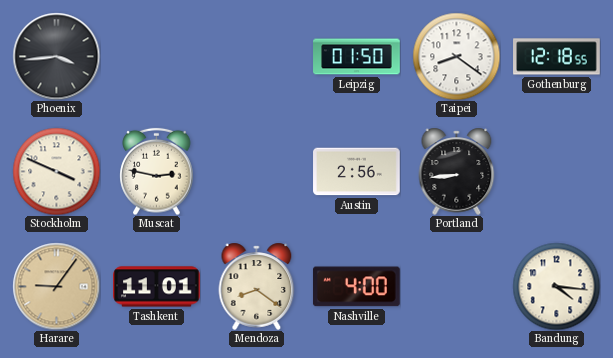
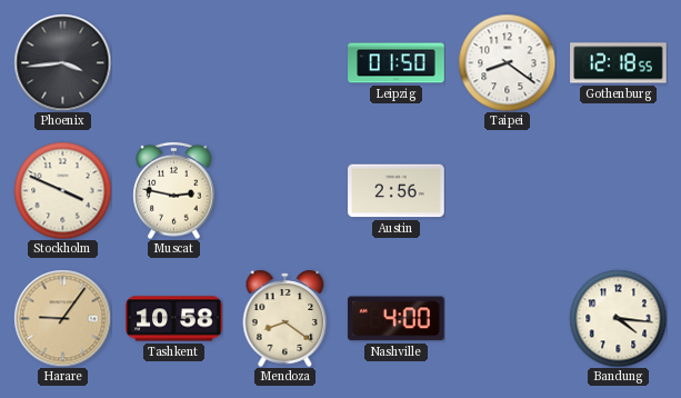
Portland: 8:44 -> none (457, 171)
Tashkent: 11:01 -> 10:58 (174, 319)
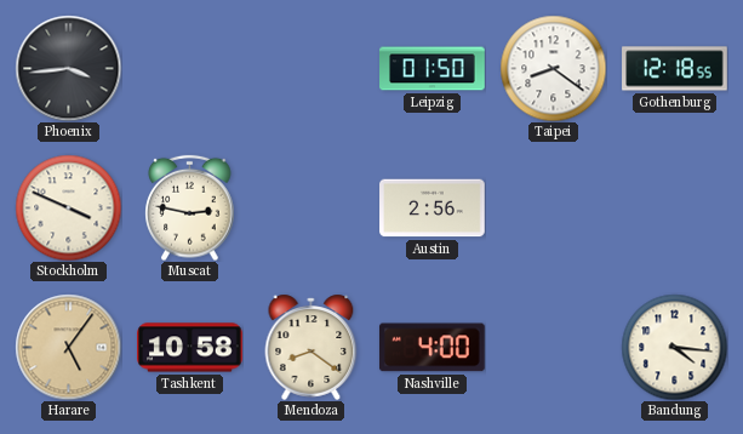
Harare: 9:06 -> 5:06 (68, 347)
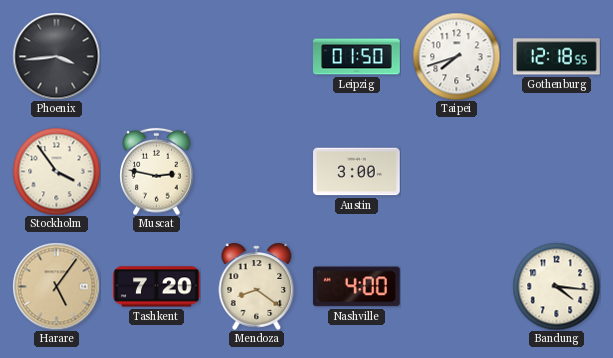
Taipei: 8:21 -> 7:42 (456, 56)
Stockholm: 3:49 -> 3:54 (56, 171)
Austin: 2:56 -> 3:00 (357, 172)
Tashkent: 10:58 -> 7:20 (157, 287)
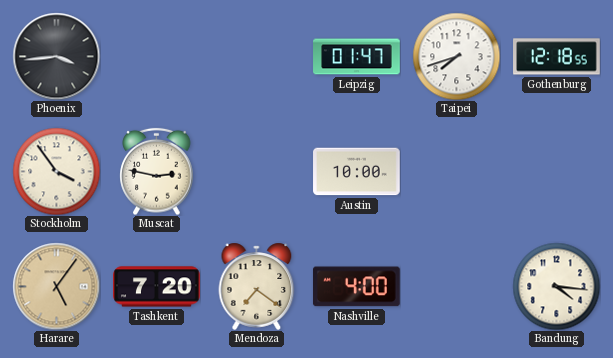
Leipzig: 01:50 -> 01:47 (357, 57)
Austin: 3:00 -> 10:00 (357, 172)
Mendoza: 8:21 -> 7:21 (257, 286)
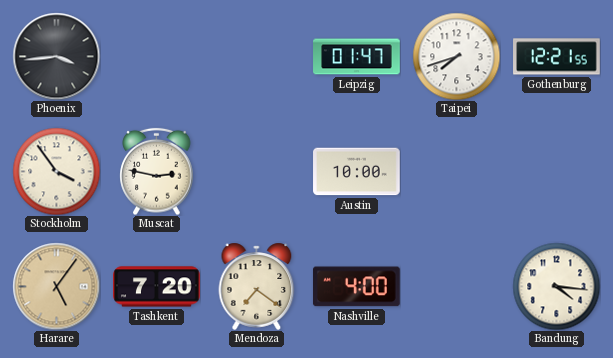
Gothenburg: 12:18 -> 12:21 (557, 57)
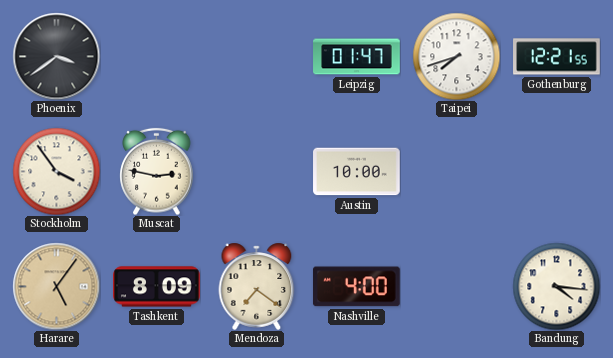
Phoenix: 3:44 -> 3:39 (56, 56)
Tashkent: 7:20 -> 8:09 (157, 287)
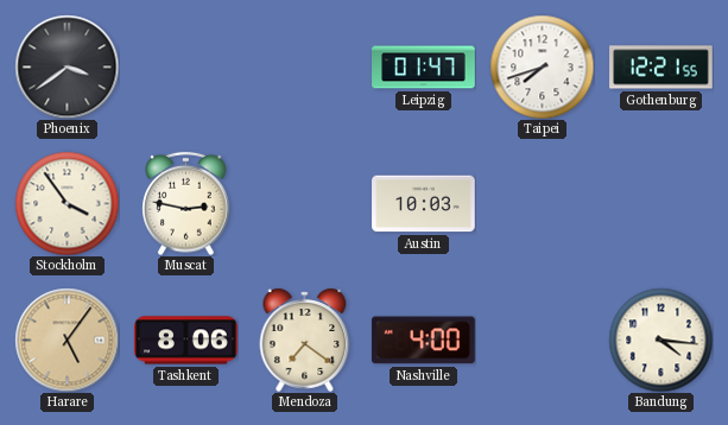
Austin: 10:00 -> 10:03 (424, 204)
Tashkent: 8:09 -> 8:06 (186, 341)
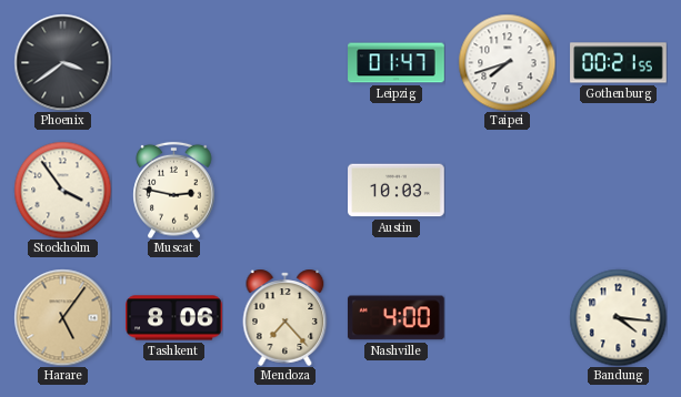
Gothenburg: 12:21 -> 00:21 (619, 63)
Mendoza: 7:21 -> 7:23 (286, 317)
